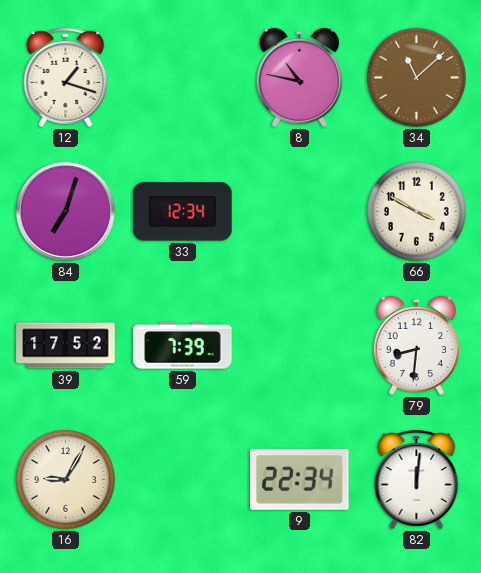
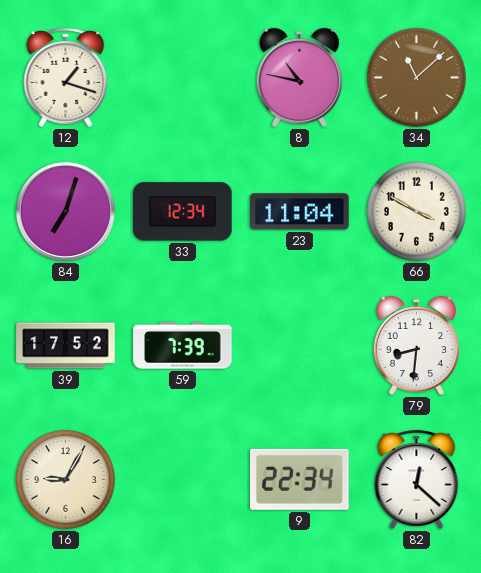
23: none -> 11:04 (300, 212)
82: 12:01 -> 12:22 (417, 479)
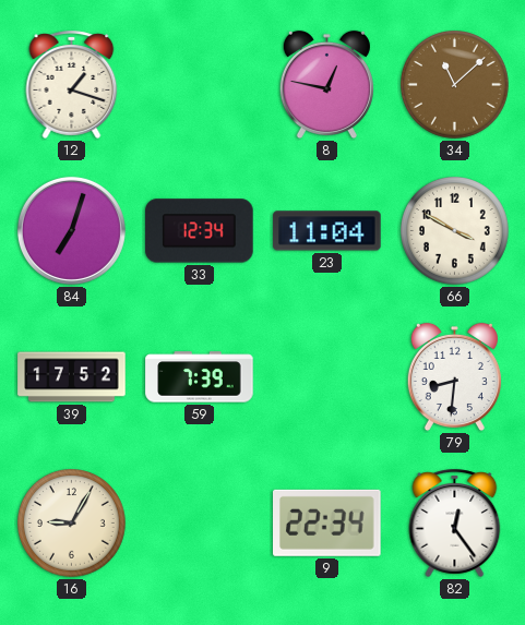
8: 10:47 -> 12:47 (326, 85)
82: 12:22 -> 12:24 (455, 522)
